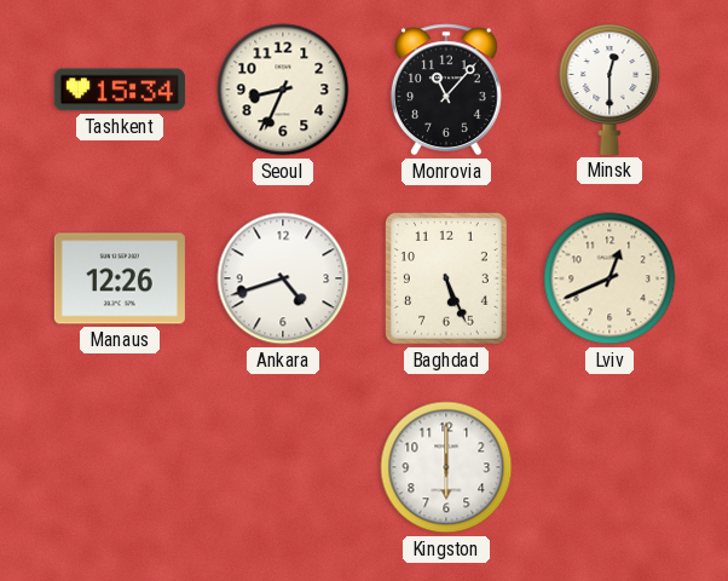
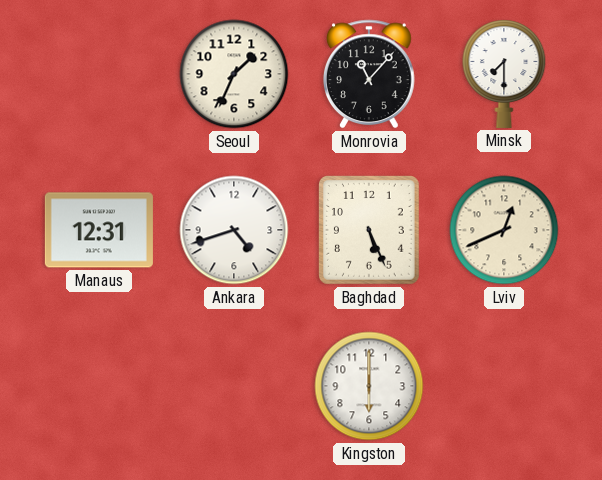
Tashkent: 15:34 -> none (120, 90)
Seoul: 8:34 -> 1:34 (234, 74)
Minsk: 12:30 -> 7:30 (504, 74)
Manaus: 12:26 -> 12:31 (99, 230)
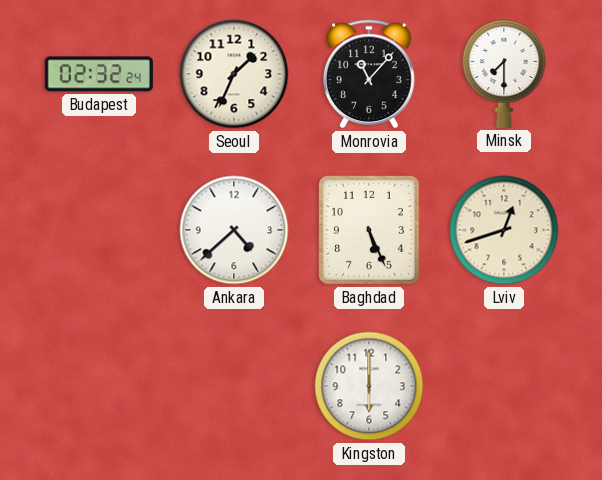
Budapest: none -> 02:32 (99, 74)
Manaus: 12:31 -> none (99, 230)
Ankara: 4:42 -> 4:38 (234, 230)
Lviv: 12:41 -> 12:42 (504, 230)
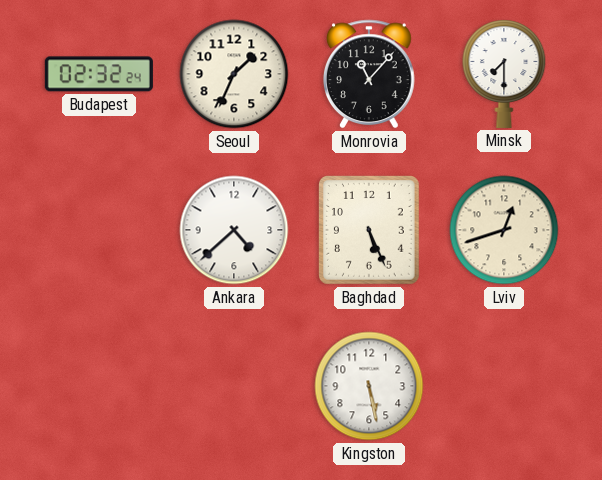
Kingston: 6:00 -> 5:28 (369, 386)
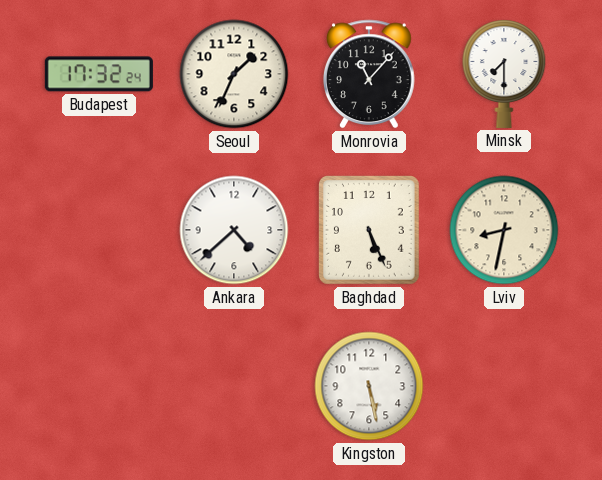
Budapest: 02:32 -> 17:32 (99, 74)
Lviv: 12:42 -> 8:32 (504, 230)
